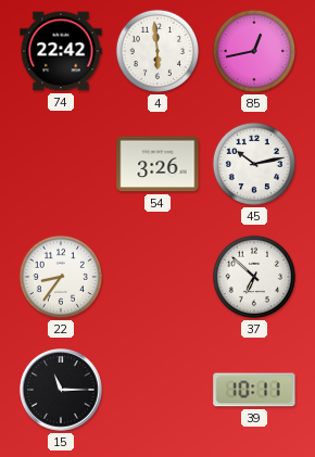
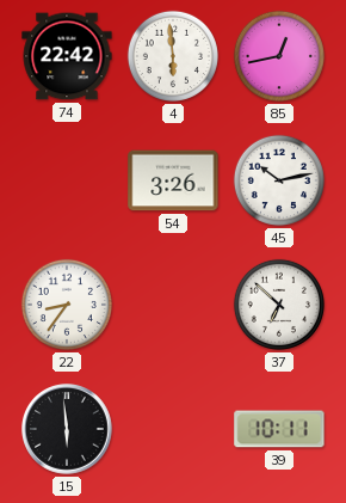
15: 11:15 -> 5:59 (68, 430)
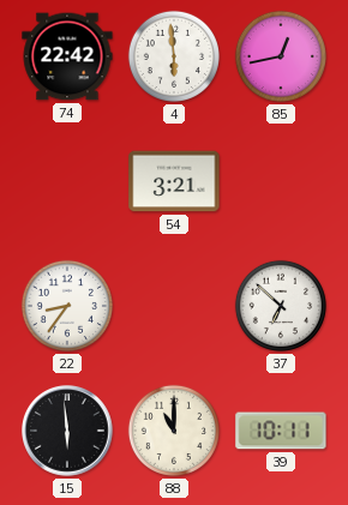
54: 3:26 -> 3:21 (174, 181)
45: 10:13 -> none (279, 180)
88: none -> 11:00 (174, 431)
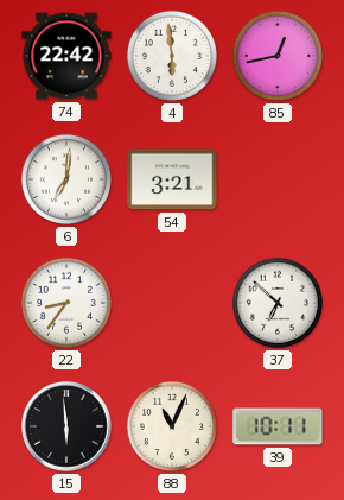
6: none -> 7:01 (66, 179)
88: 11:00 -> 11:04 (172, 426)
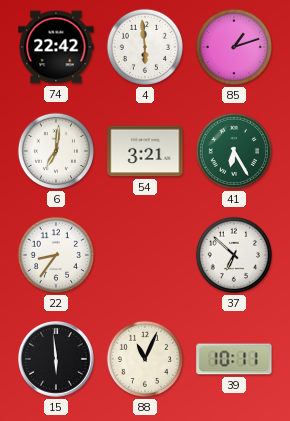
85: 12:43 -> 1:12 (234, 47)
41: none -> 6:25 (234, 151)
